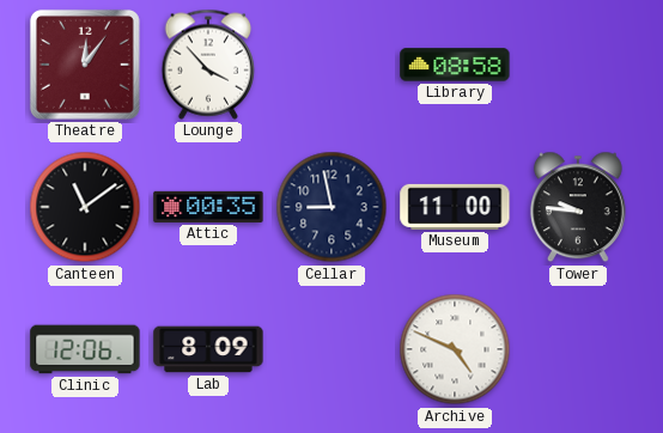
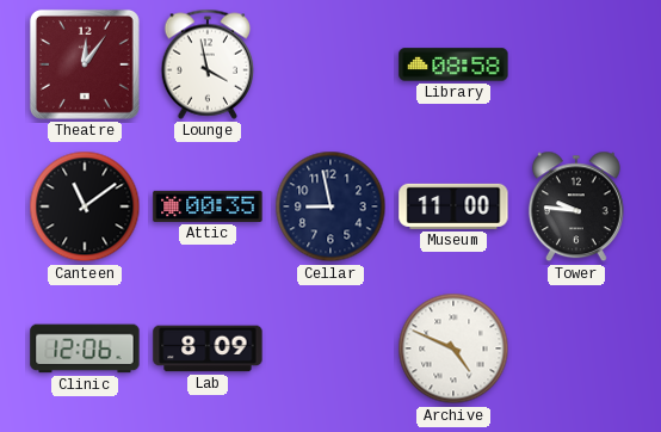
Lounge: 3:53 -> 3:58 (208, 64)
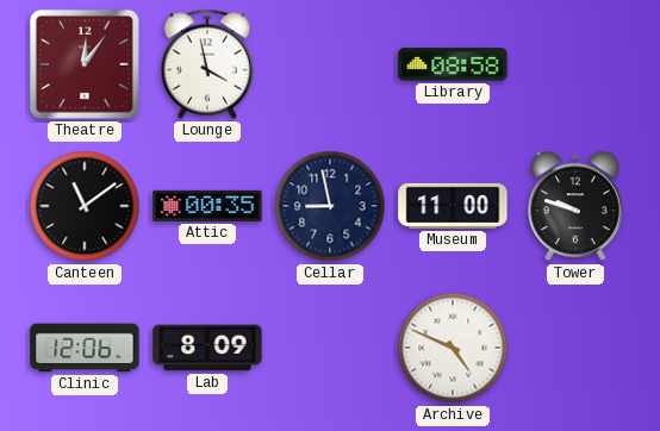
Tower: 9:46 -> 9:48 (575, 206)
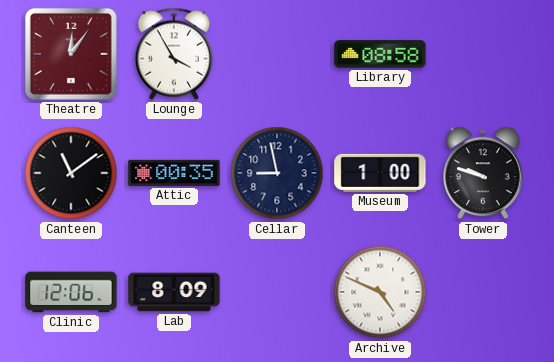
Lounge: 3:58 -> 3:55 (174, 54)
Museum: 11:00 -> 1:00 (380, 173)
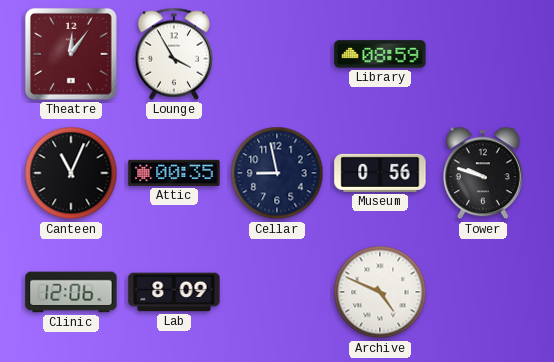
Library: 08:58 -> 08:59 (380, 54)
Canteen: 11:09 -> 11:04 (71, 173)
Museum: 1:00 -> 0:56 (380, 173)
